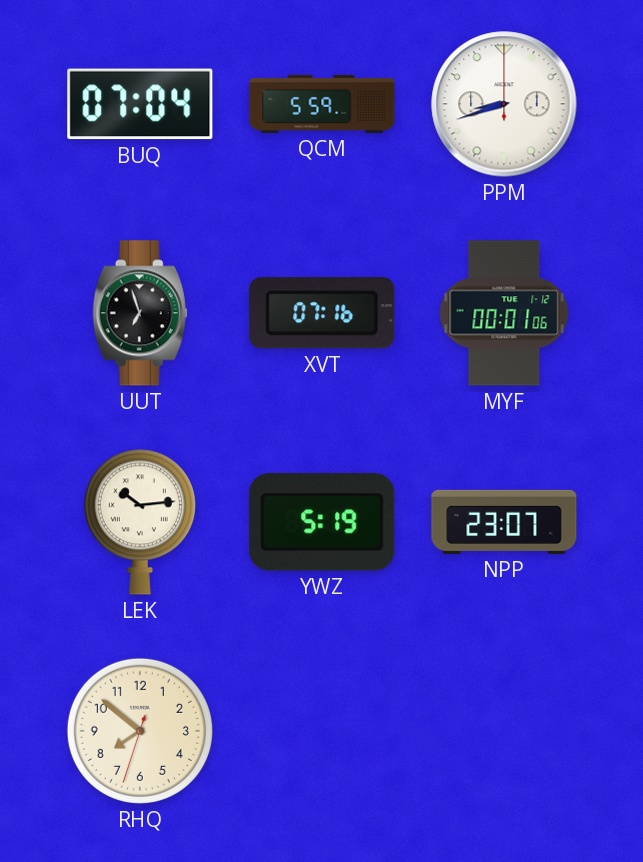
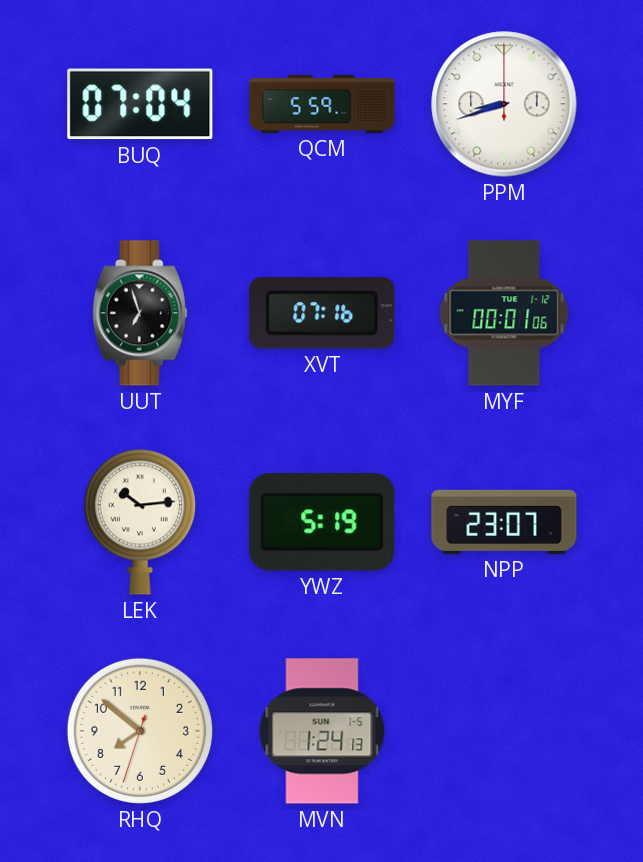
MVN: none -> 1:24 (322, 731)
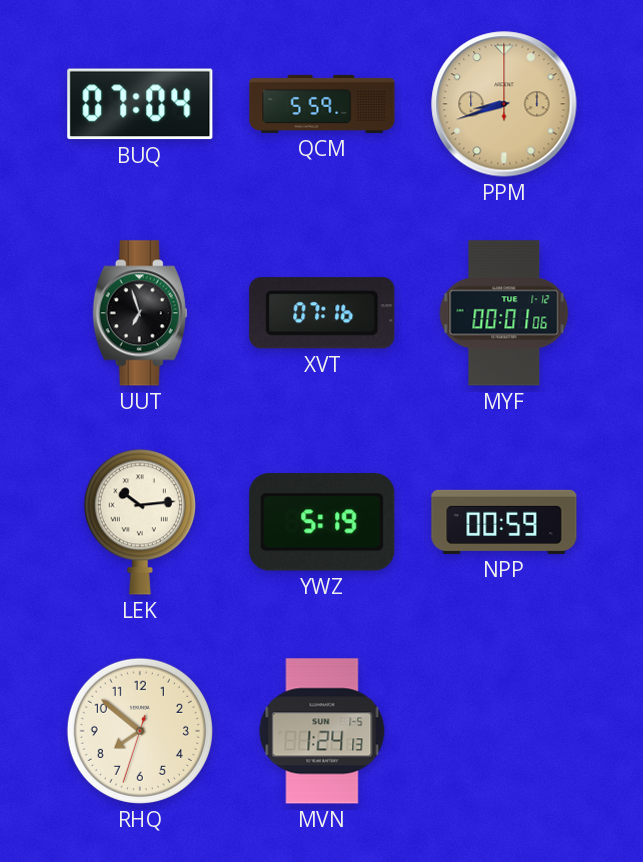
PPM dial: white -> champagne (504, 104)
NPP: 23:07 -> 00:59 (504, 522)
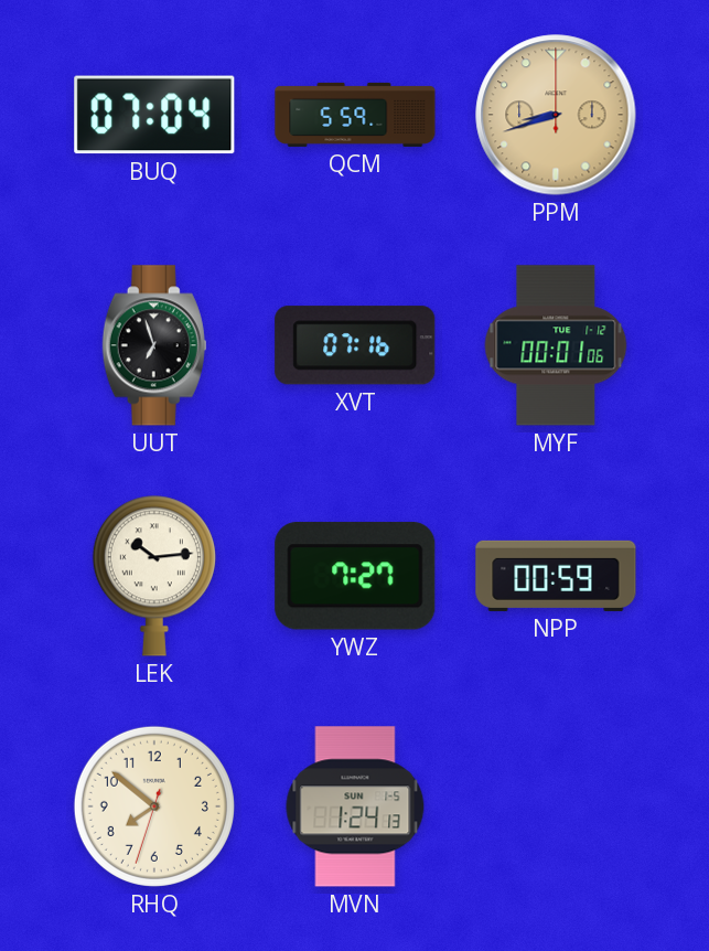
YWZ: 5:19 -> 7:27 (355, 576)
